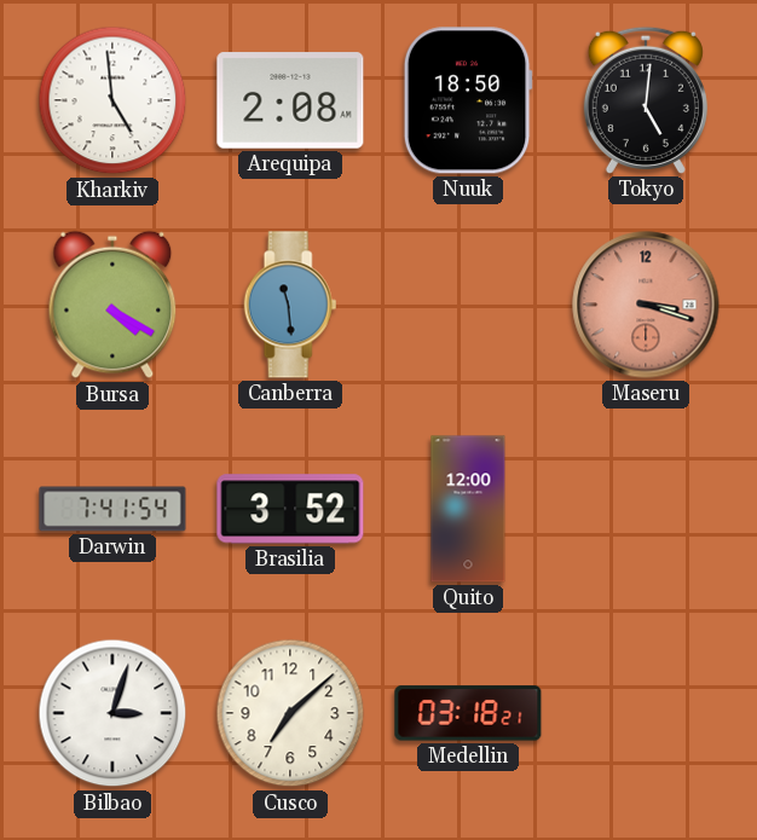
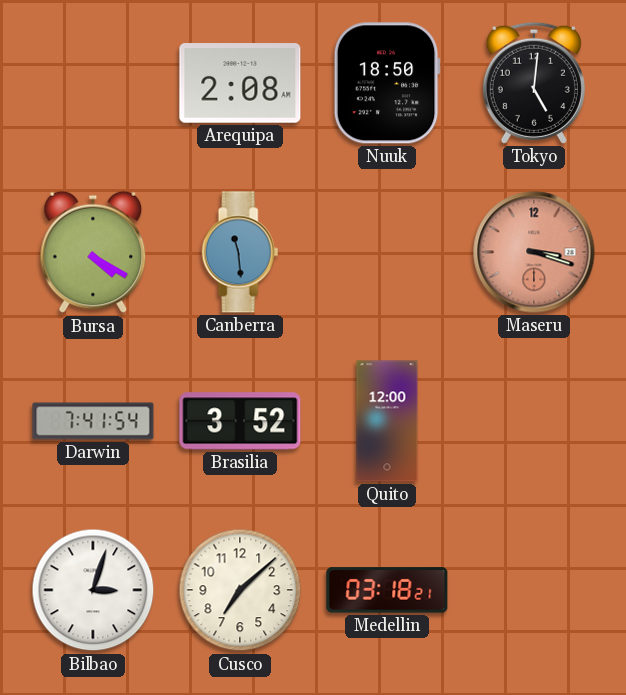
Kharkiv: 4:59 -> none (112, 100)
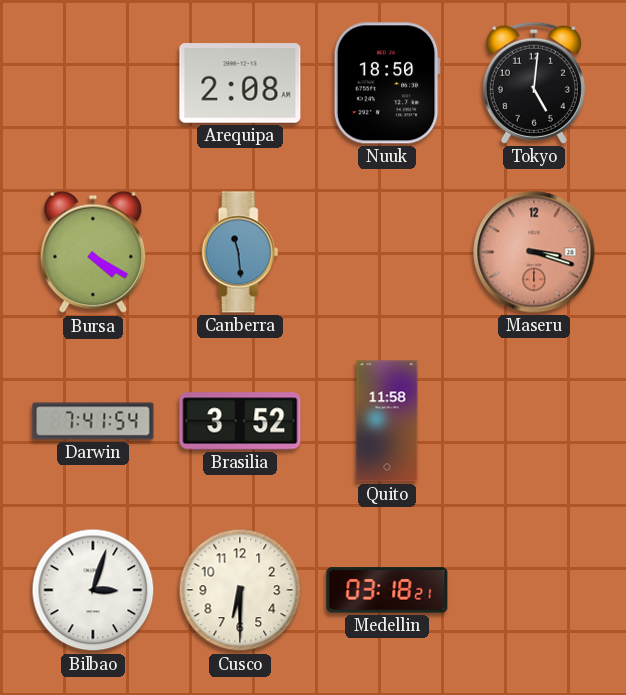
Quito: 12:00 -> 11:58 (387, 421)
Cusco: 7:08 -> 6:30 (240, 590)
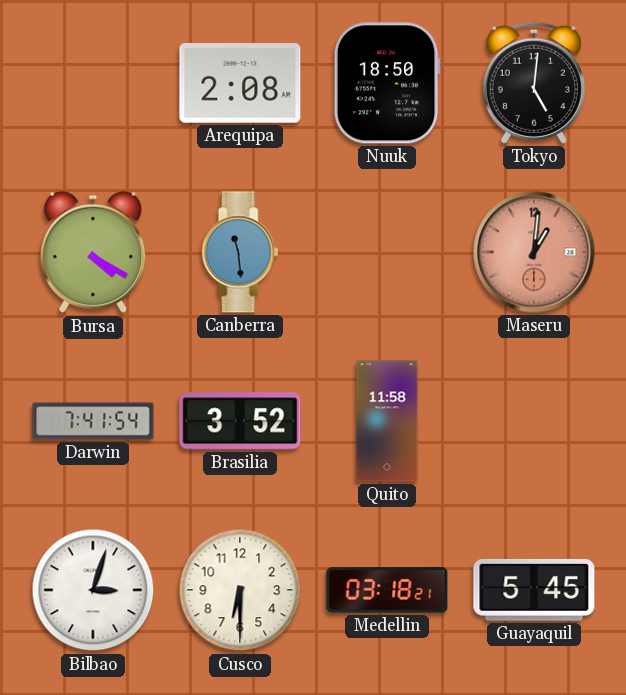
Maseru: 3:18 -> 1:01 (534, 252)
Guayaquil: none -> 5:45 (534, 590)
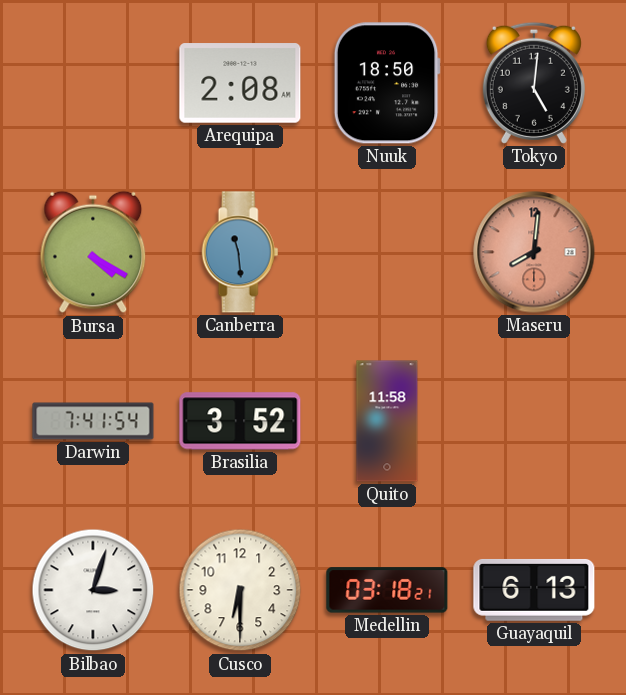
Maseru: 1:01 -> 8:01 (534, 252)
Guayaquil: 5:45 -> 6:13 (534, 590)
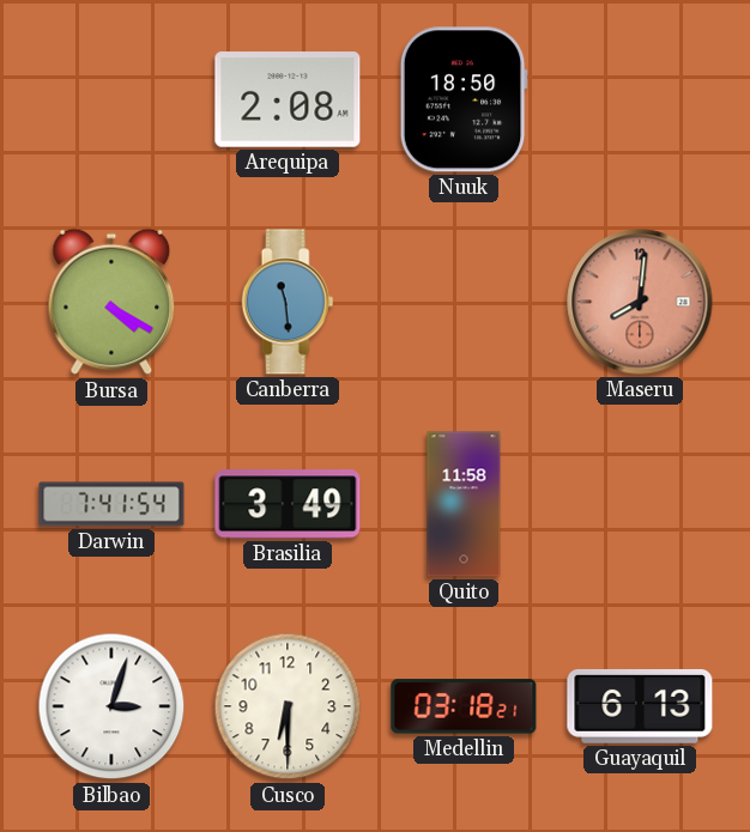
Tokyo: 5:01 -> none (534, 83)
Brasilia: 3:52 -> 3:49 (288, 504)
